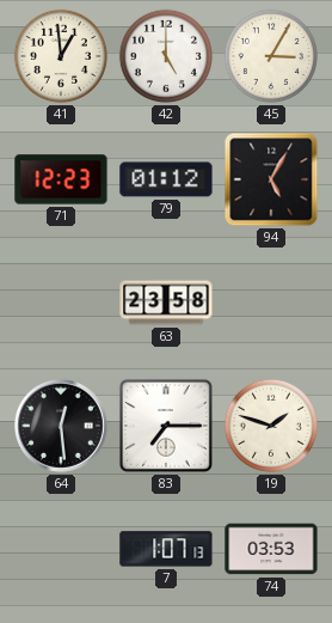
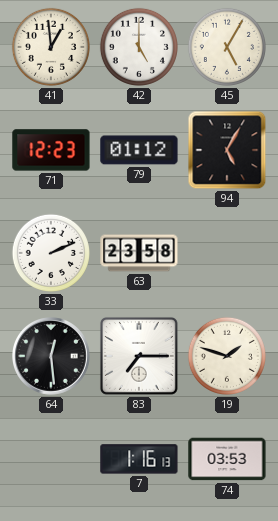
45: 3:05 -> 5:05 (227, 47)
33: none -> 2:11 (51, 253)
7: 1:07 -> 1:16 (139, 459)
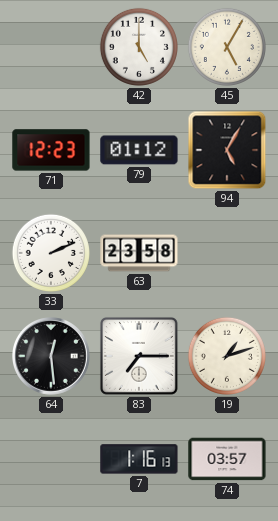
41: 12:59 -> none (51, 47)
19: 1:48 -> 1:12 (227, 356)
74: 03:53 -> 03:57 (227, 459)
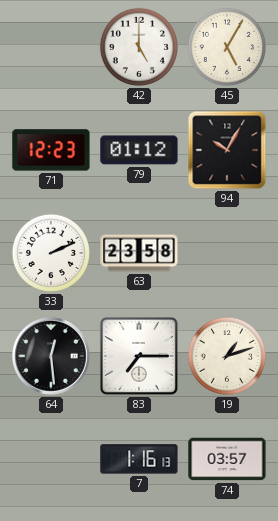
94: 5:05 -> 10:05 (227, 150)
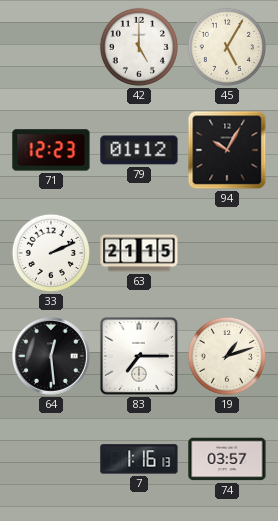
63: 23:58 -> 21:15 (139, 253)
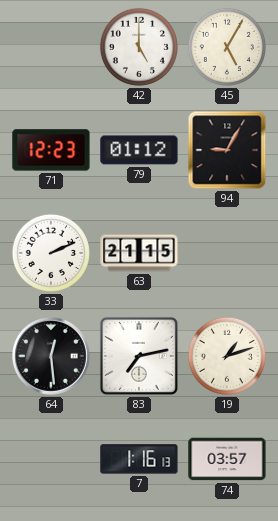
94: 10:05 -> 9:05 (227, 150)
83: 7:15 -> 7:13 (139, 356)
